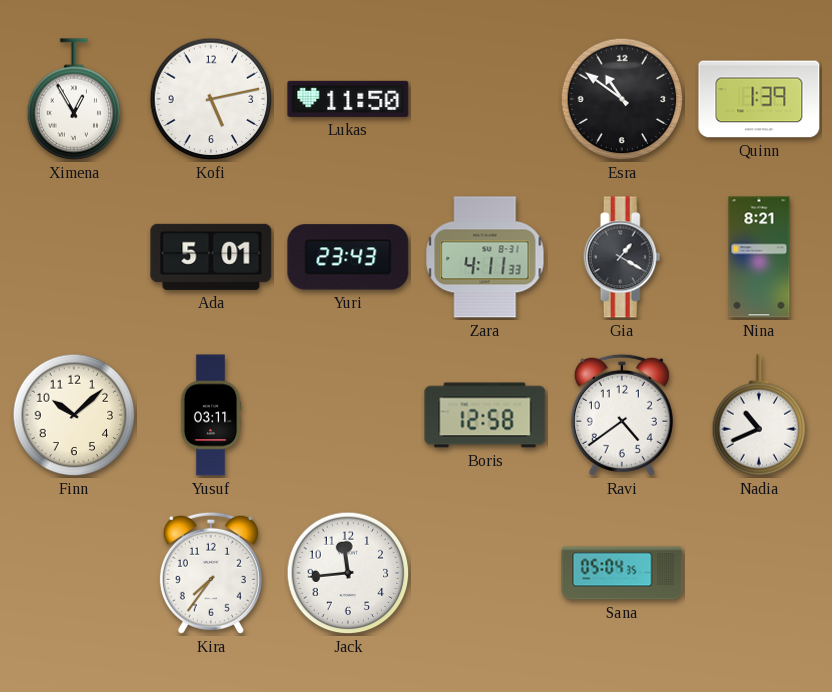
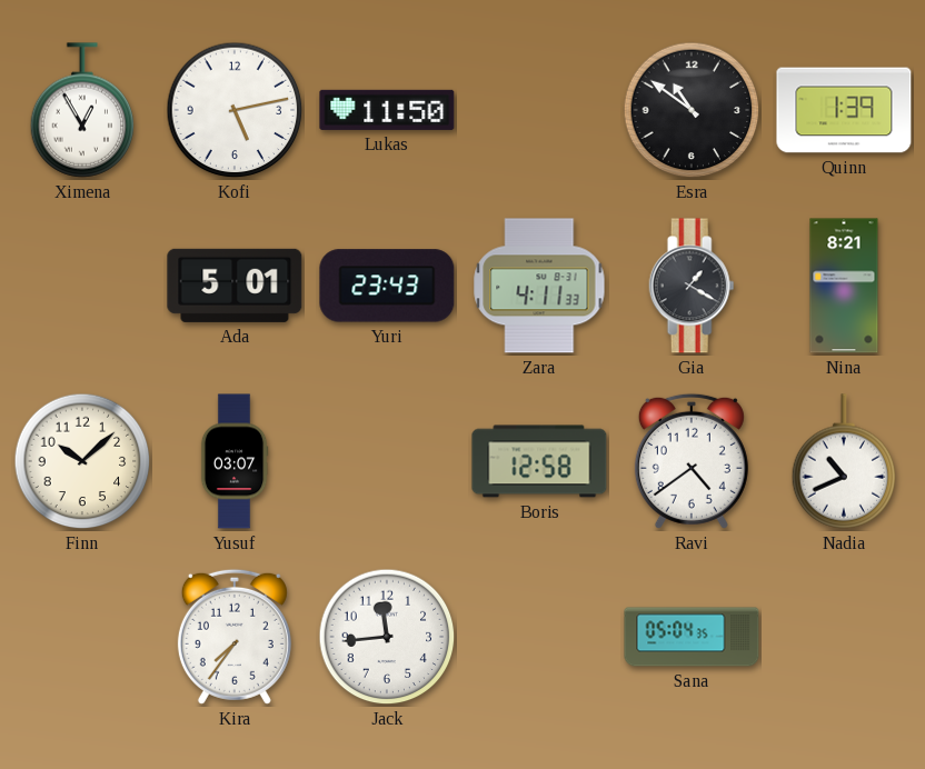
Yusuf: 03:11 -> 03:07 (235, 461)
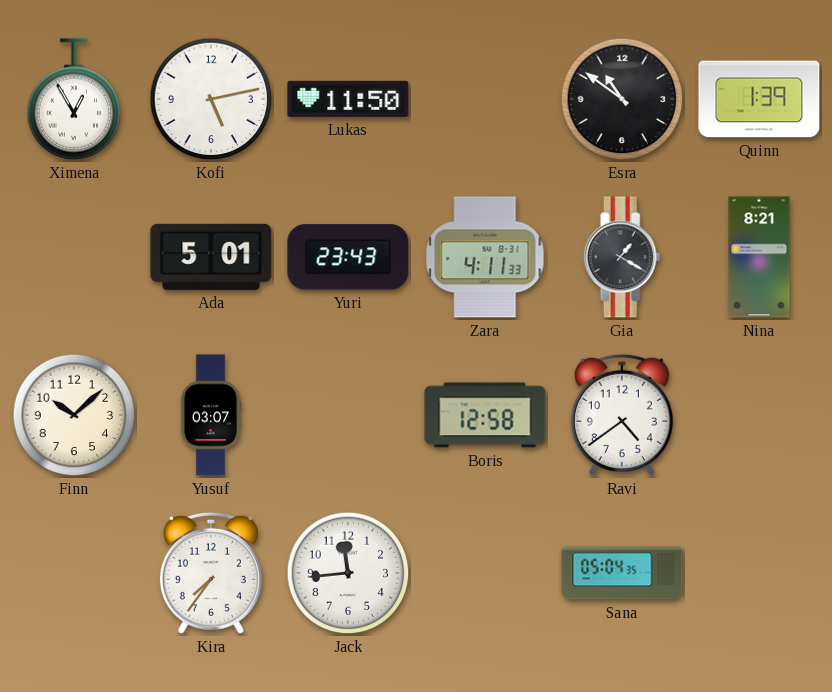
Nadia: 10:41 -> none (844, 461)
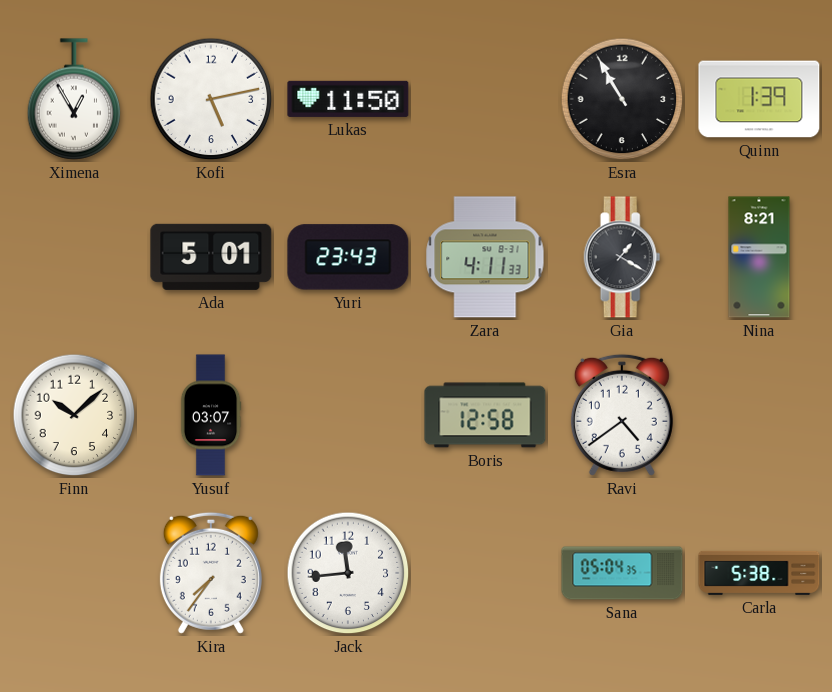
Esra: 10:51 -> 10:55 (622, 99)
Carla: none -> 5:38 (759, 573)
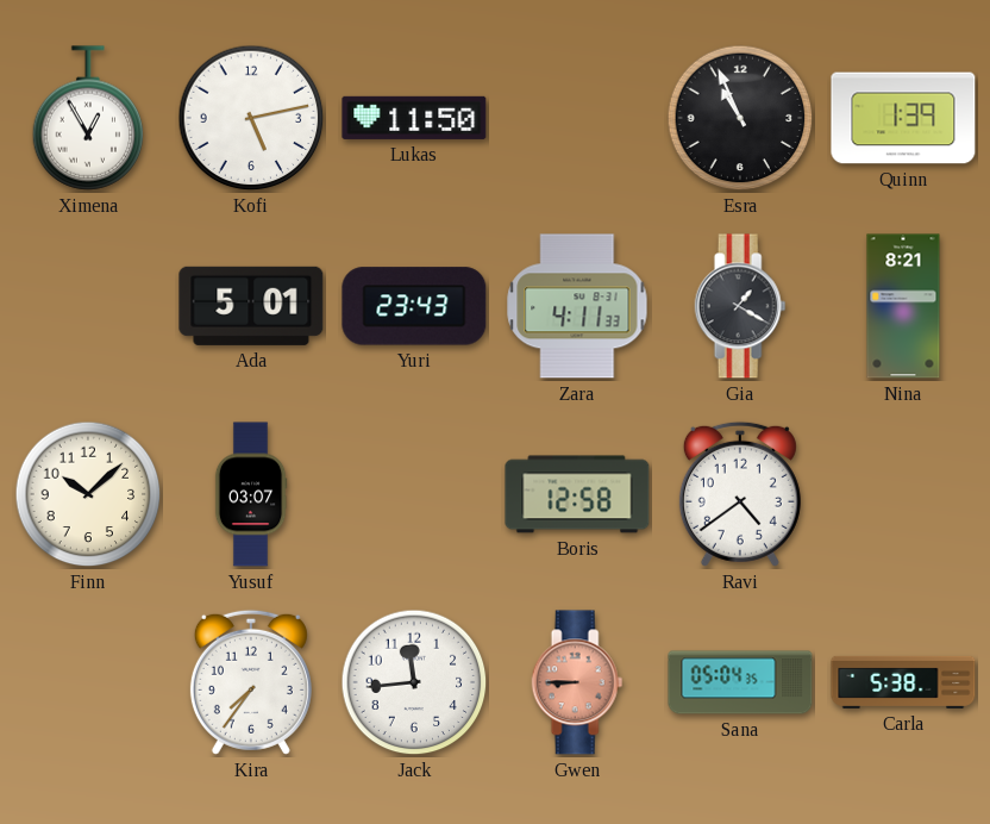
Esra: 10:55 -> 10:56 (740, 118)
Gwen: none -> 8:45 (577, 682)
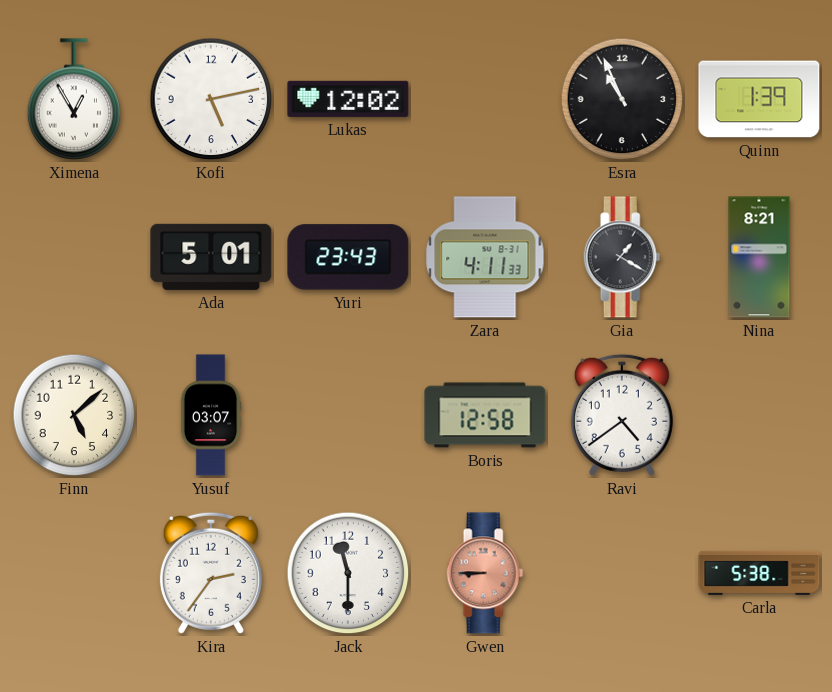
Lukas: 11:50 -> 12:02 (348, 99)
Finn: 10:08 -> 5:08 (74, 415)
Kira: 7:36 -> 2:36 (211, 573)
Jack: 11:44 -> 11:30 (348, 573)
Sana: 05:04 -> none (740, 682)
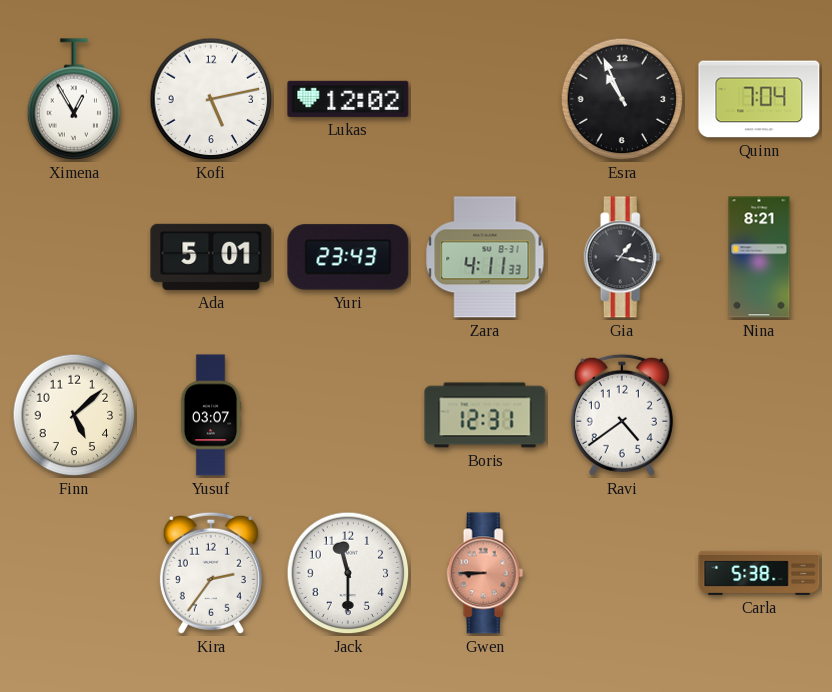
Quinn: 1:39 -> 7:04 (759, 99)
Gia: 1:20 -> 1:17 (622, 257)
Boris: 12:58 -> 12:31 (485, 415)
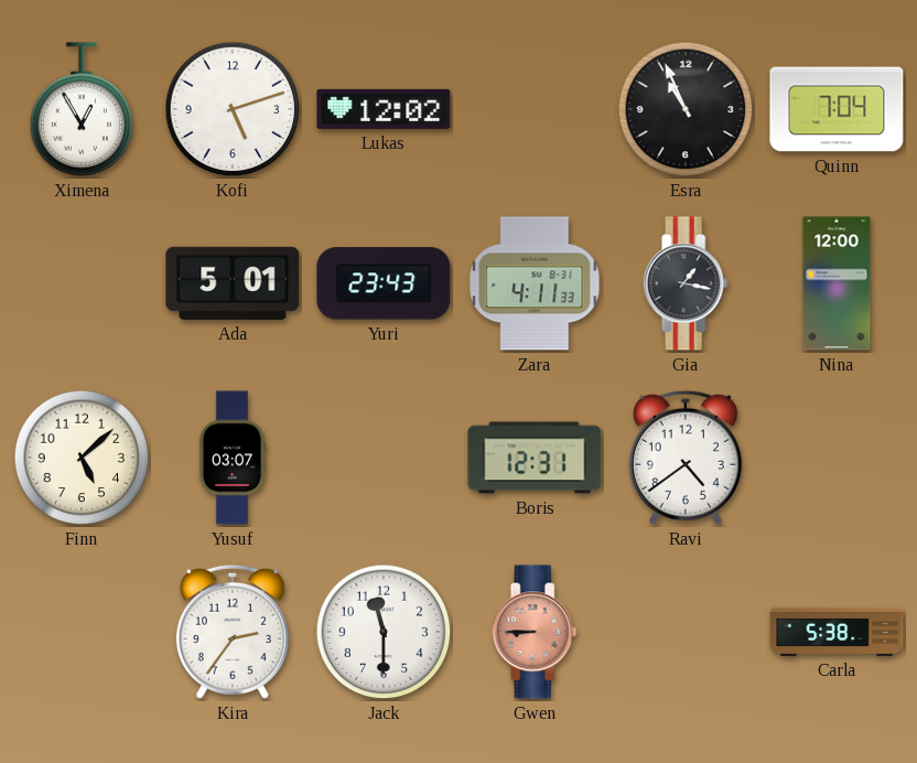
Kofi: 5:13 -> 5:12 (233, 109)
Nina: 8:21 -> 12:00 (837, 283)
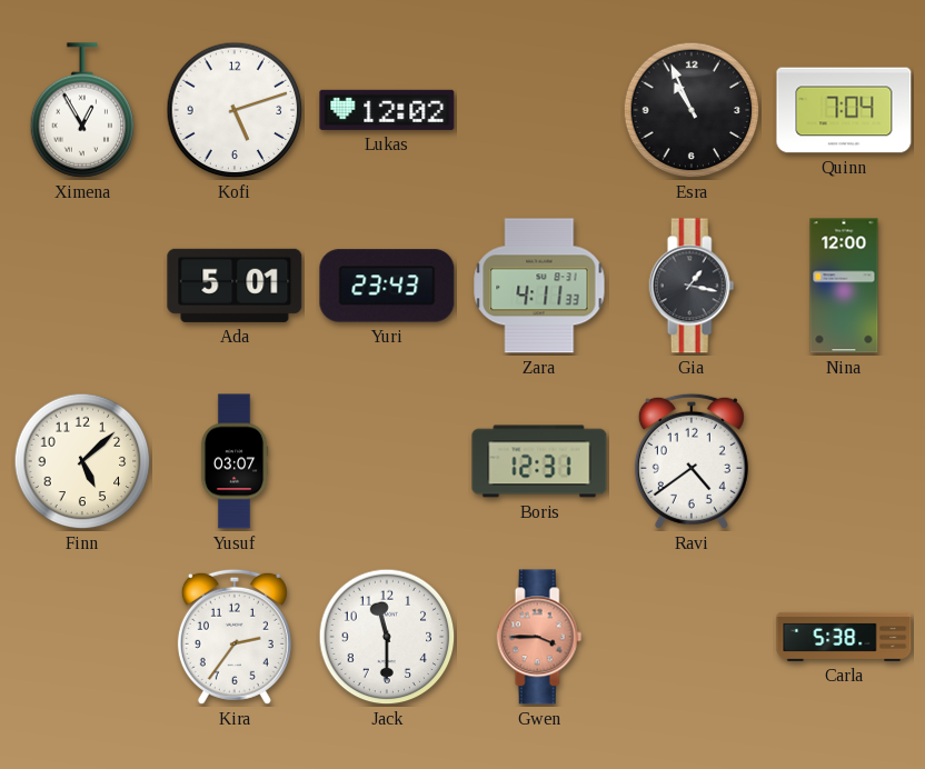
Gwen: 8:45 -> 3:45 (539, 637)
